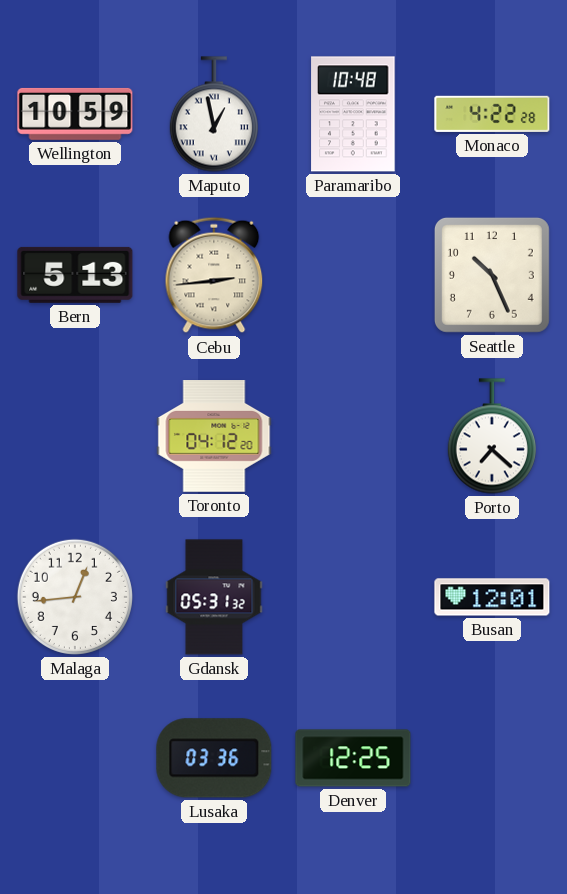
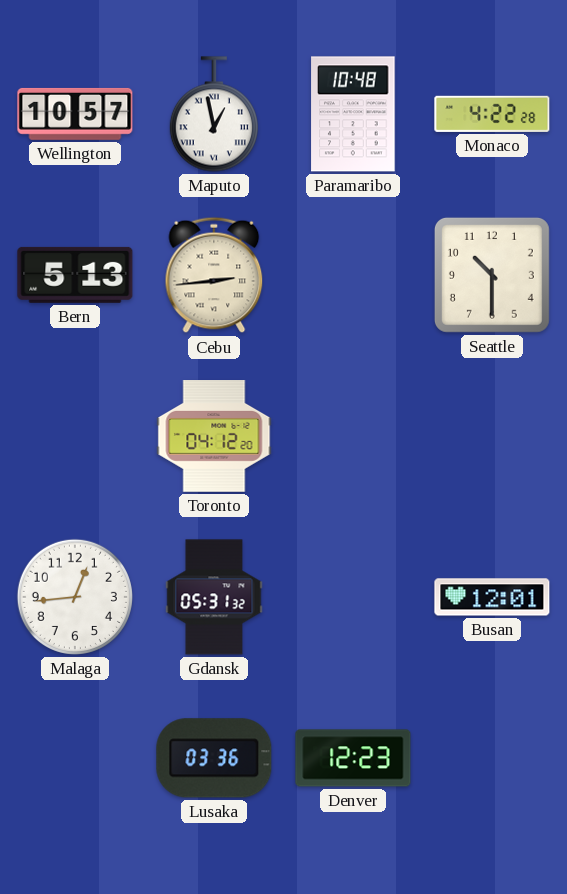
Wellington: 10:59 -> 10:57 (75, 114)
Seattle: 10:26 -> 10:30 (492, 275)
Porto: 7:22 -> none (492, 436)
Denver: 12:25 -> 12:23 (353, 758)
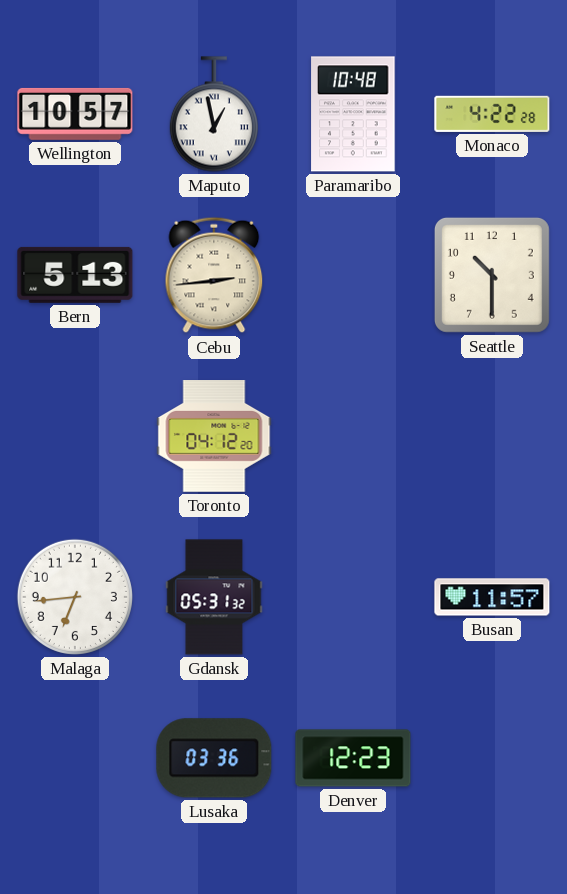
Malaga: 12:44 -> 6:44 (75, 597)
Busan: 12:01 -> 11:57 (492, 597)
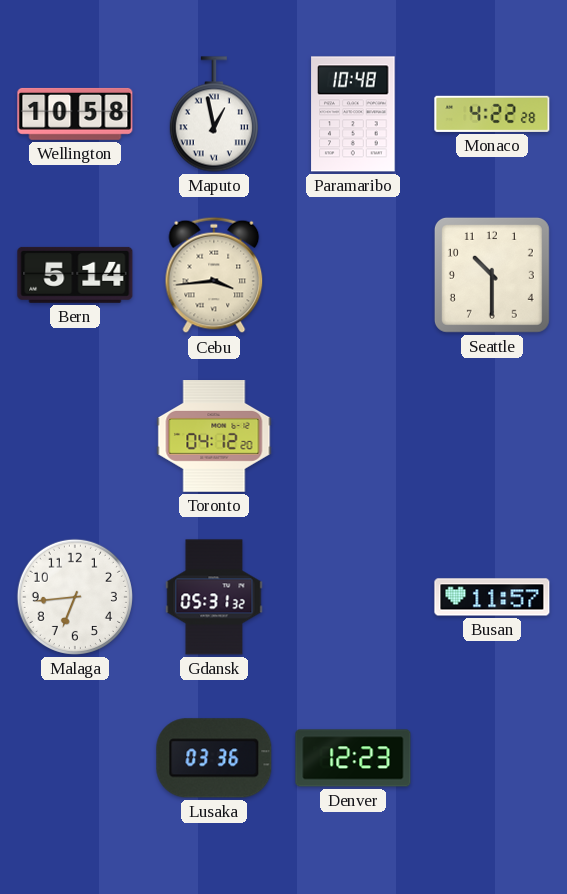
Wellington: 10:57 -> 10:58 (75, 114)
Bern: 5:13 -> 5:14 (75, 275)
Cebu: 2:44 -> 3:44 (214, 275)
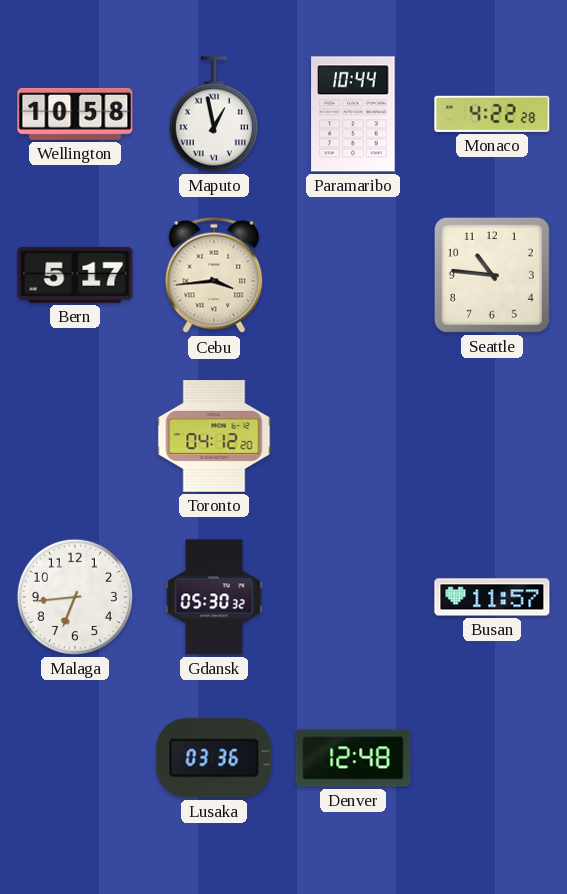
Paramaribo: 10:48 -> 10:44 (353, 114)
Bern: 5:14 -> 5:17 (75, 275)
Seattle: 10:30 -> 10:46 (492, 275)
Gdansk: 05:31 -> 05:30 (214, 597)
Denver: 12:23 -> 12:48 (353, 758)
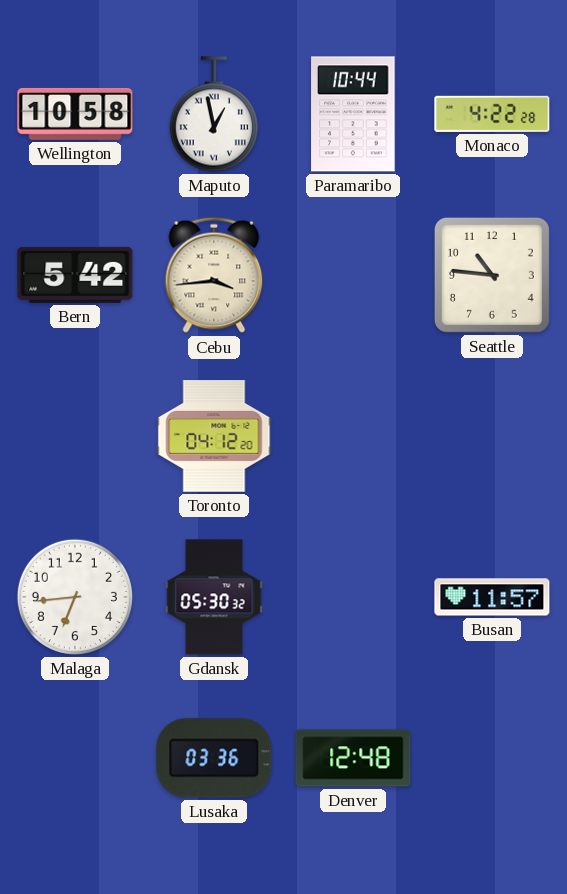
Bern: 5:17 -> 5:42 (75, 275)
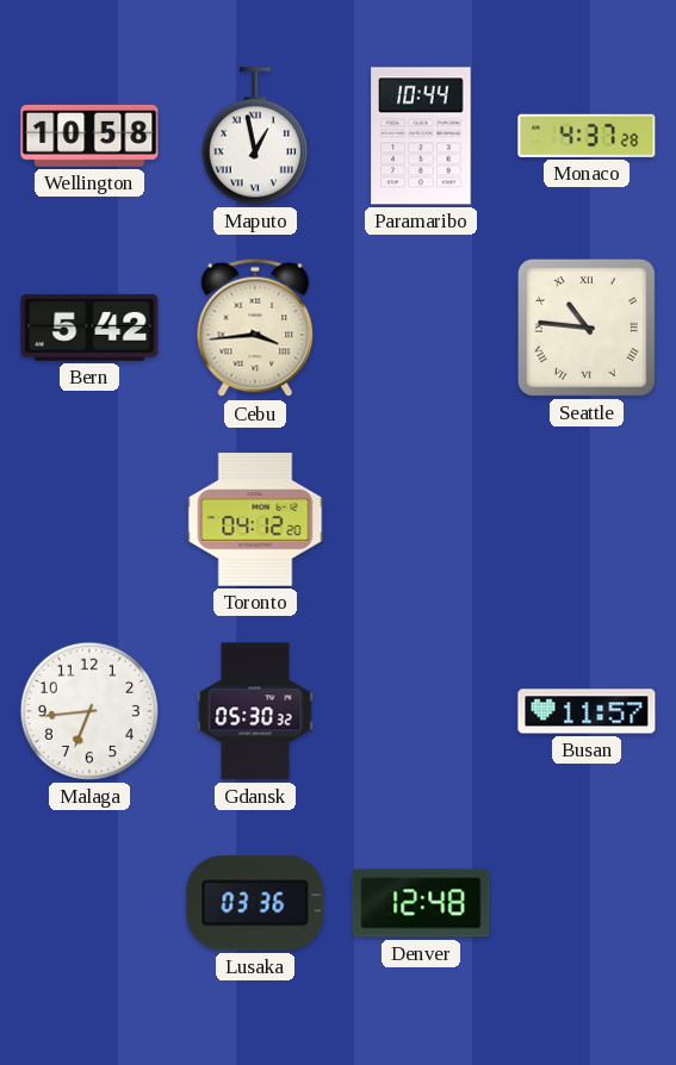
Monaco: 4:22 -> 4:37 (587, 136)
Seattle numerals: Arabic -> Roman (587, 328)
